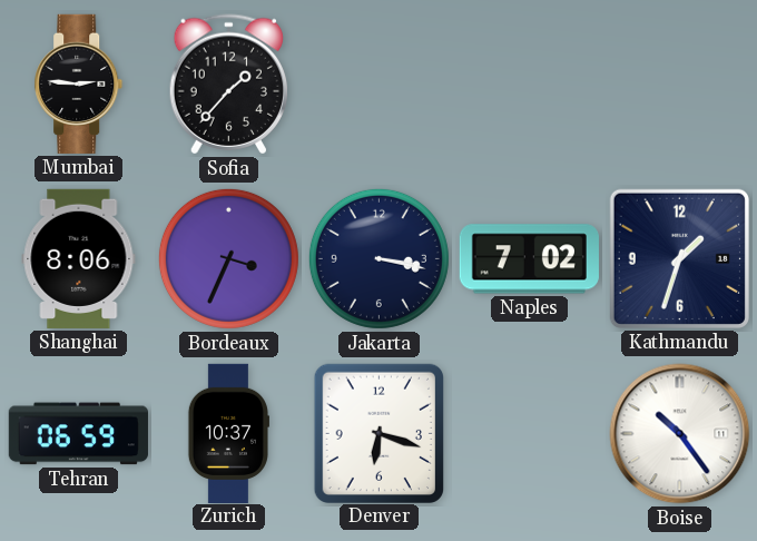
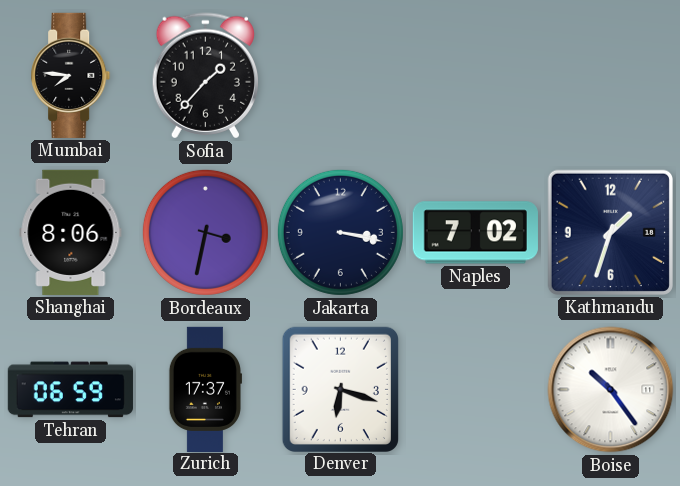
Mumbai: 2:46 -> 7:46 (71, 75)
Bordeaux: 3:34 -> 3:32 (205, 232)
Zurich: 10:37 -> 17:37 (205, 389)
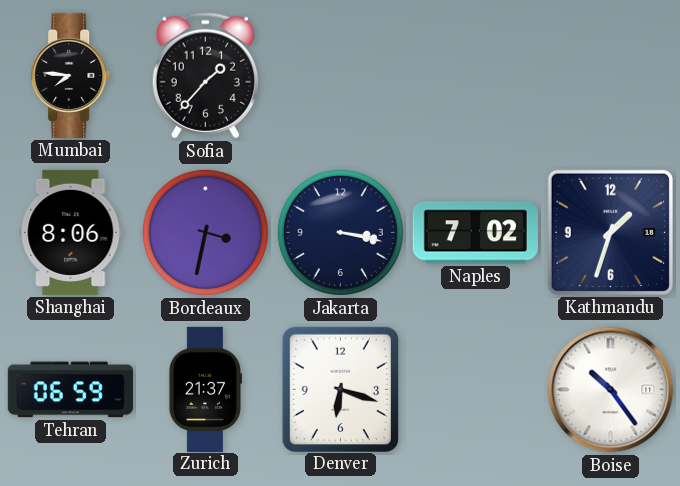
Zurich: 17:37 -> 21:37 (205, 389)
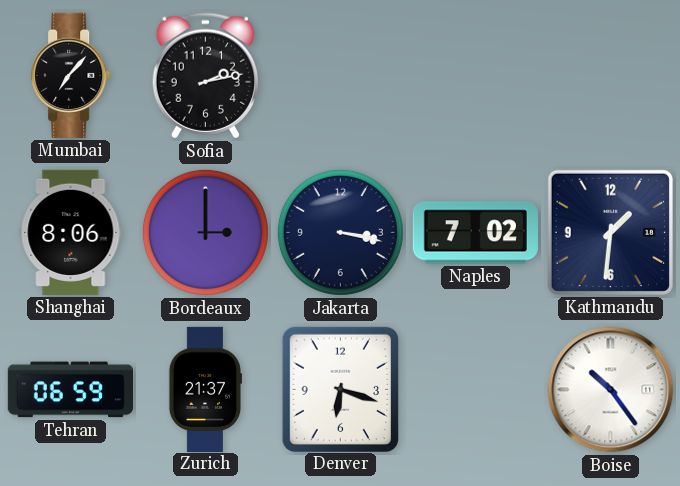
Mumbai: 7:46 -> 7:07 (71, 75)
Sofia: 1:37 -> 2:13 (205, 76)
Bordeaux: 3:32 -> 3:00 (205, 232)
Kathmandu: 1:33 -> 1:31 (610, 232)
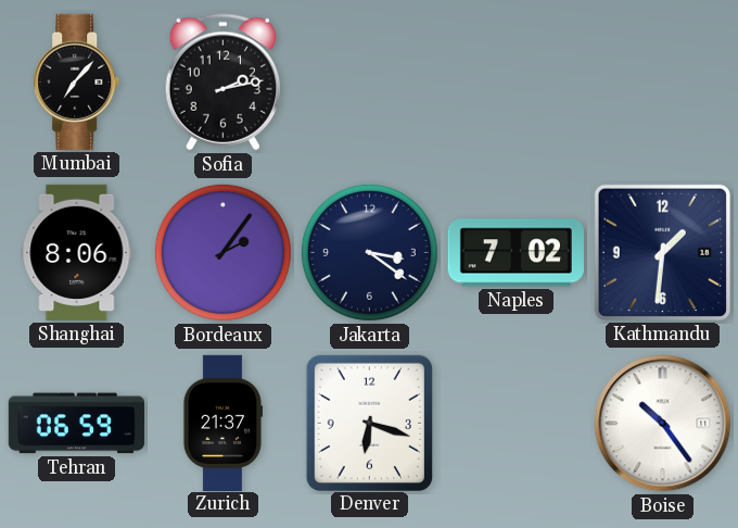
Bordeaux: 3:00 -> 2:06 (222, 252)
Jakarta: 3:17 -> 3:21 (369, 252)
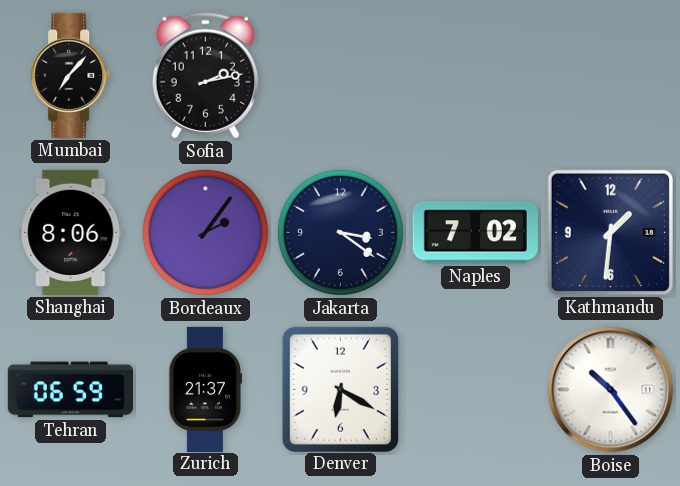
Denver: 6:18 -> 6:20 (340, 389)
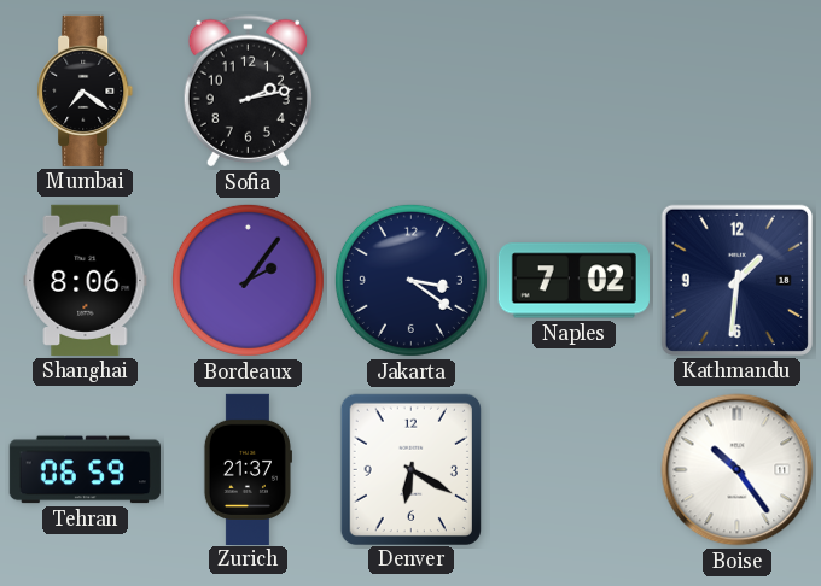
Mumbai: 7:07 -> 7:21 (86, 90)
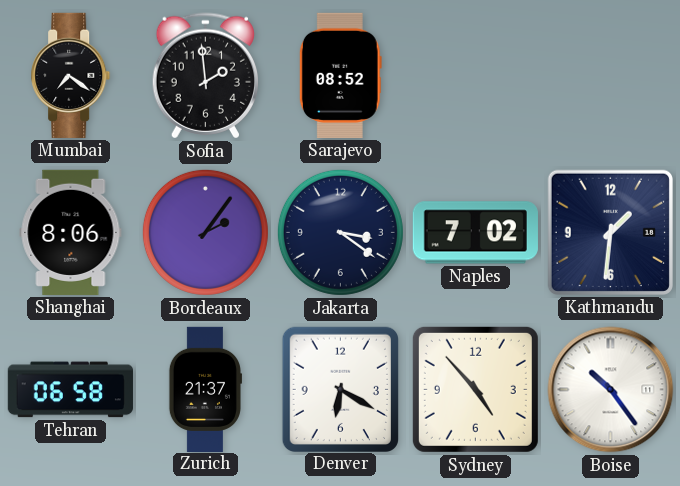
Sofia: 2:13 -> 1:59 (205, 76)
Sarajevo: none -> 08:52 (340, 75)
Tehran: 06:59 -> 06:58 (70, 390)
Sydney: none -> 4:53 (475, 389)
